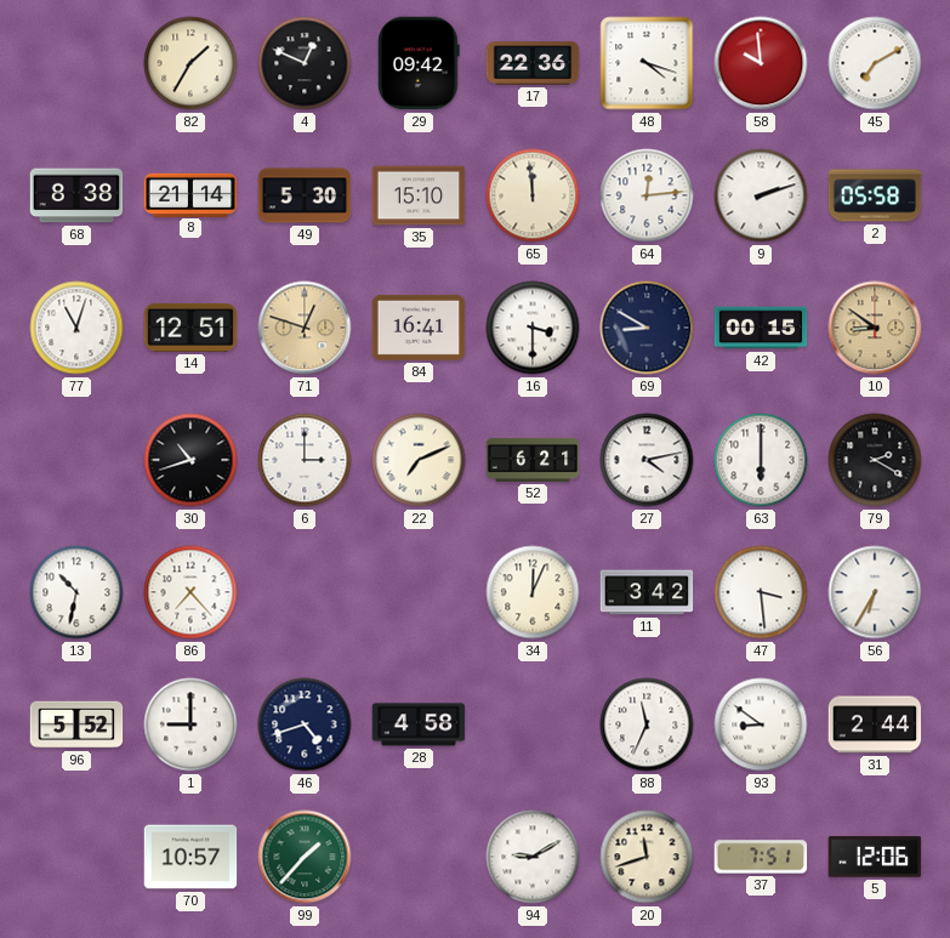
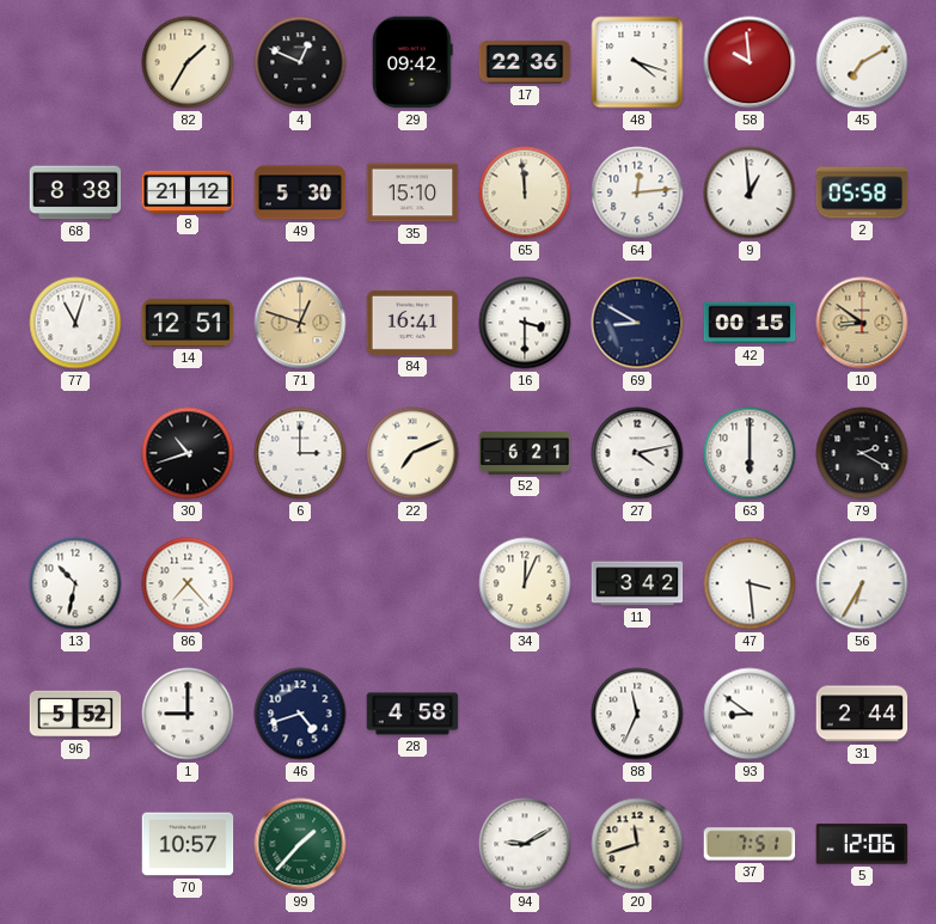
8: 21:14 -> 21:12 (188, 191)
9: 2:12 -> 12:59 (750, 192)
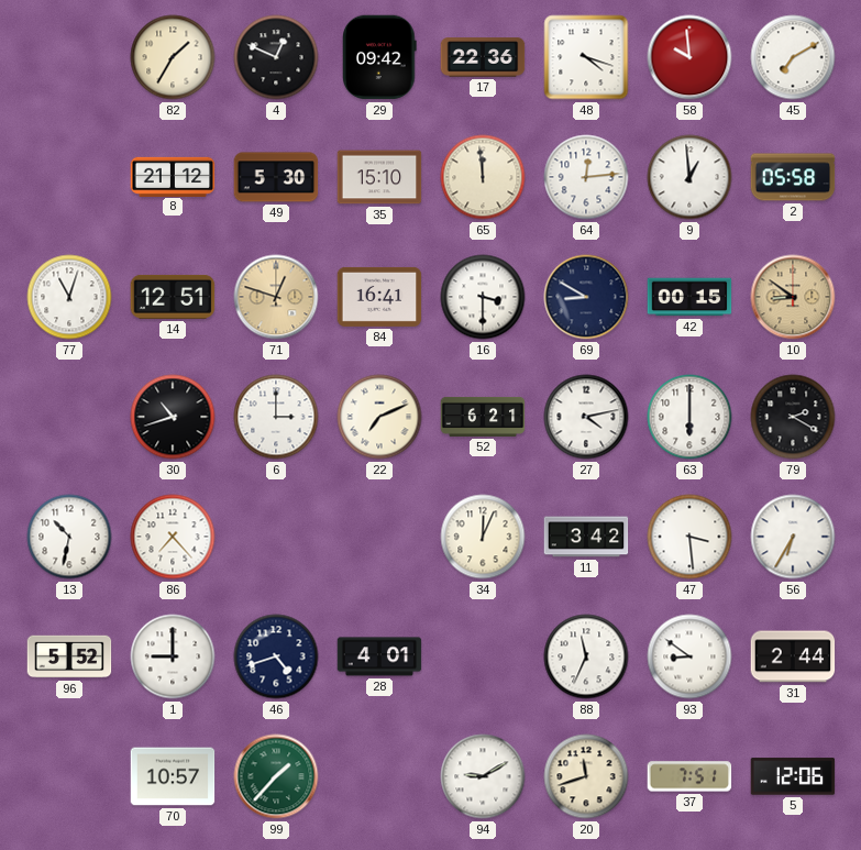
68: 8:38 -> none (75, 192)
28: 4:58 -> 4:01 (379, 656)
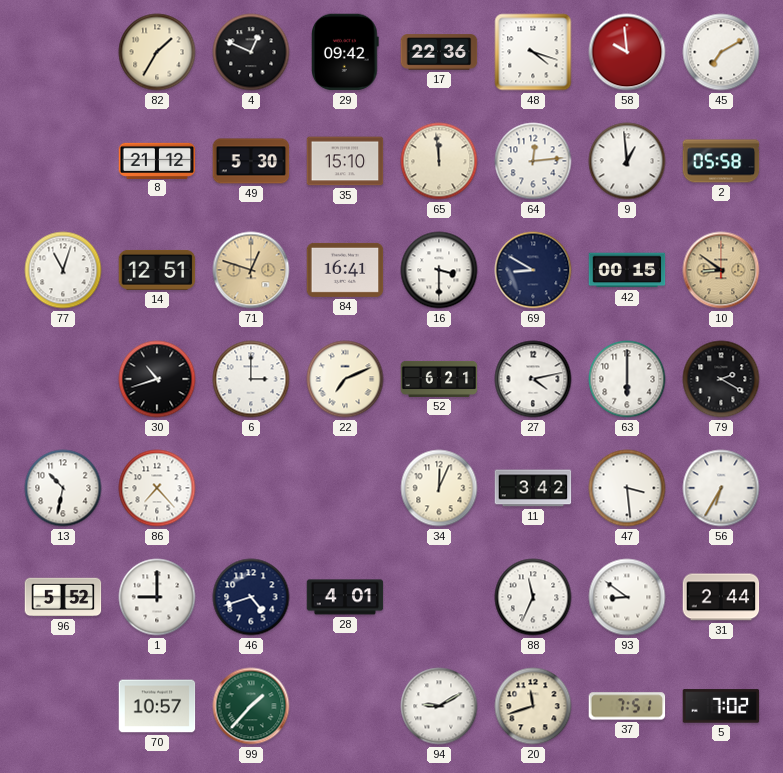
5: 12:06 -> 7:02 (721, 706)
